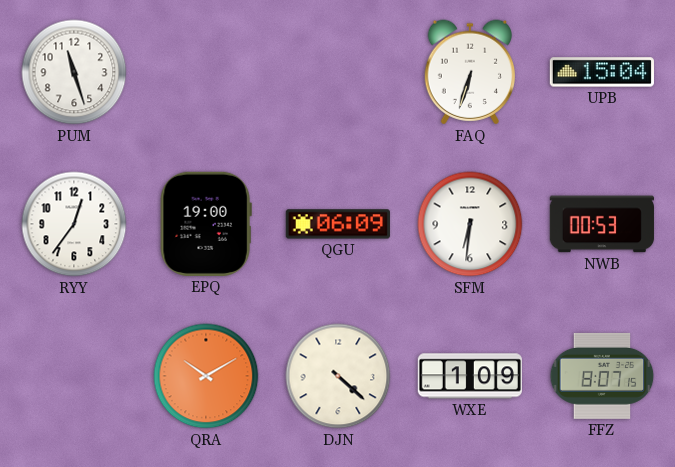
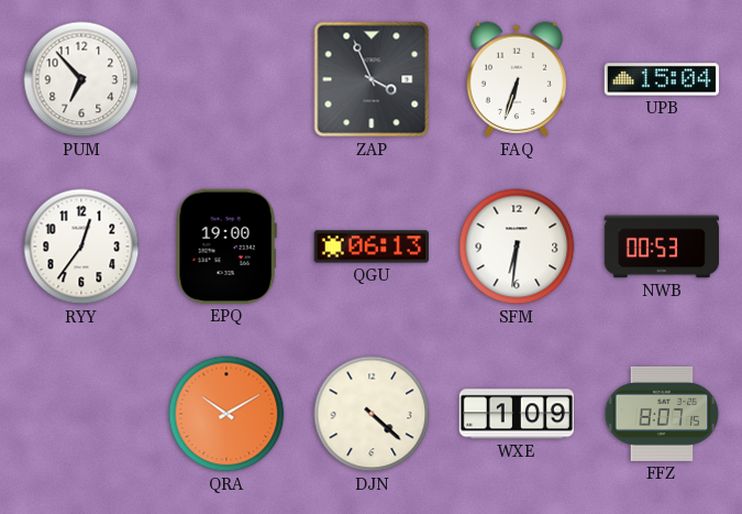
PUM: 11:27 -> 6:53 (81, 79)
ZAP: none -> 3:56 (372, 79)
QGU: 06:09 -> 06:13 (372, 247)
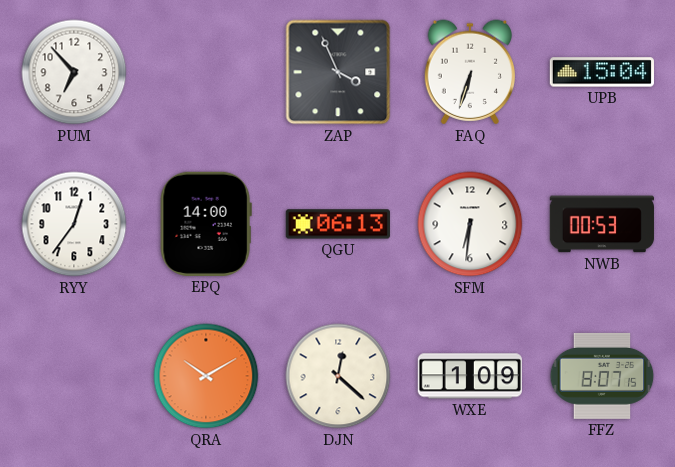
EPQ: 19:00 -> 14:00 (206, 224)
DJN: 4:22 -> 12:22 (338, 376)
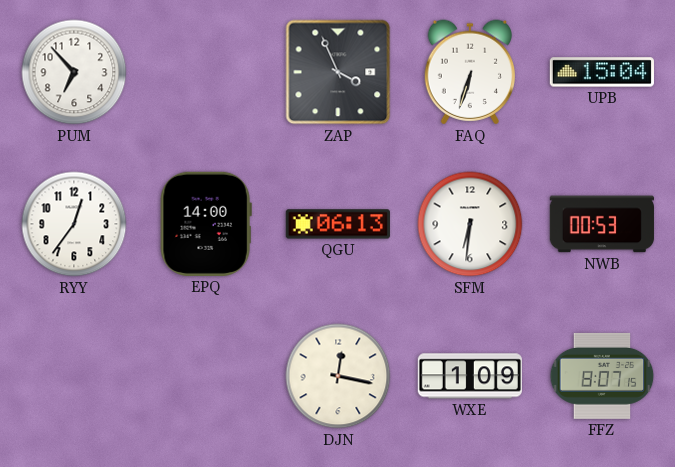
QRA: 10:10 -> none (206, 376)
DJN: 12:22 -> 12:17 (338, 376)
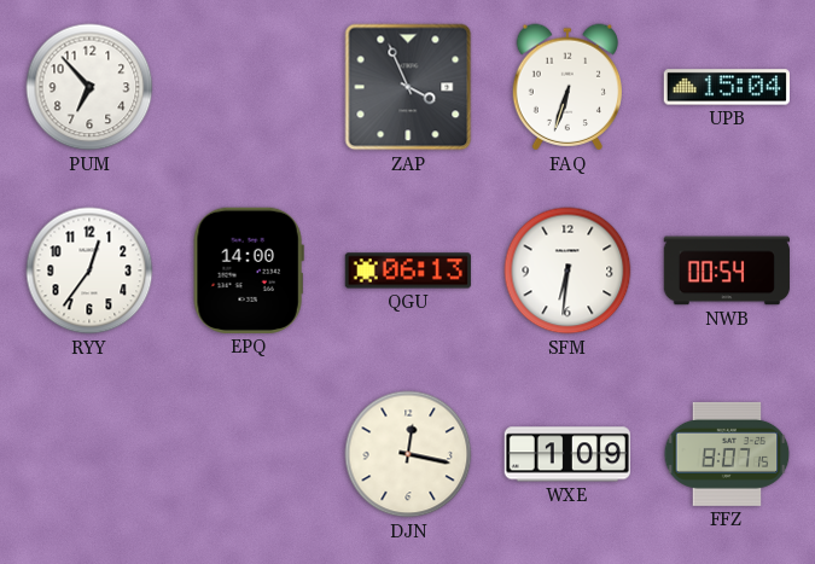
NWB: 00:53 -> 00:54 (727, 271)
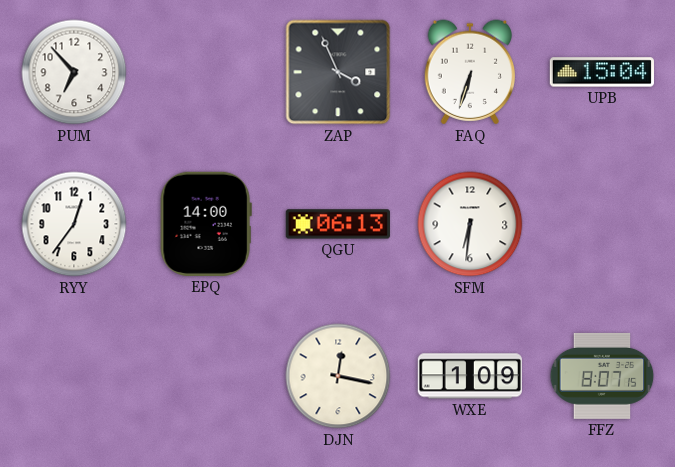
NWB: 00:54 -> none (727, 271)
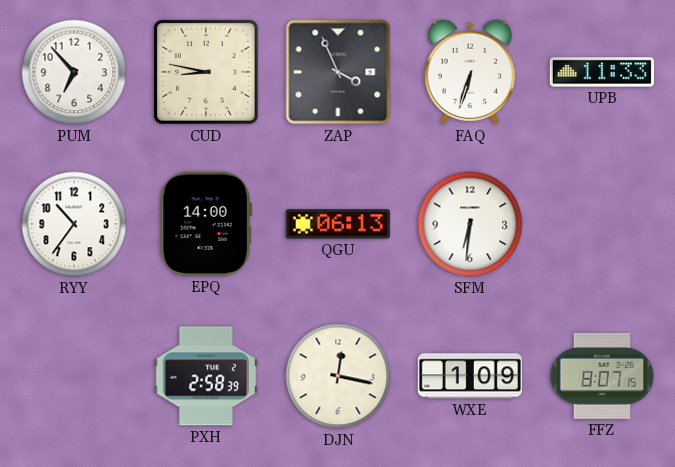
CUD: none -> 8:47 (207, 73)
UPB: 15:04 -> 11:33 (602, 72)
RYY: 12:36 -> 10:36 (74, 224)
PXH: none -> 2:58 (206, 376)
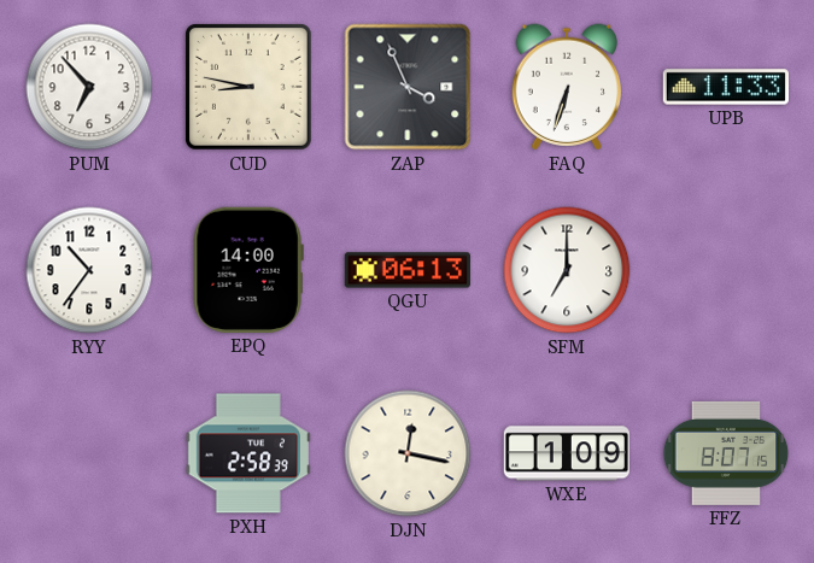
SFM: 6:31 -> 7:00 (567, 270)
